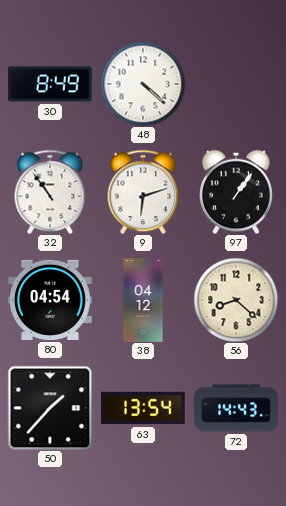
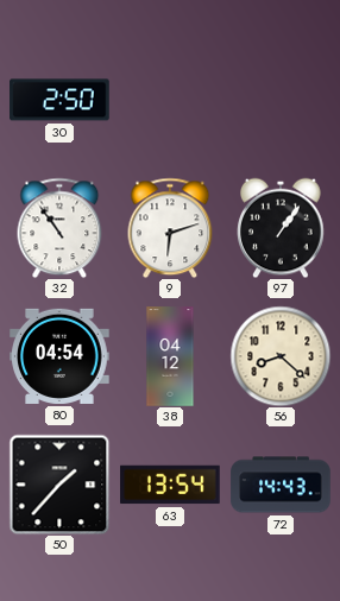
30: 8:49 -> 2:50 (59, 100)
48: 4:22 -> none (143, 84)
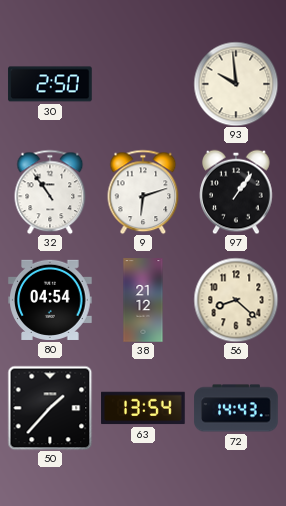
93: none -> 9:59 (236, 84)
38: 04:12 -> 21:12 (143, 300)
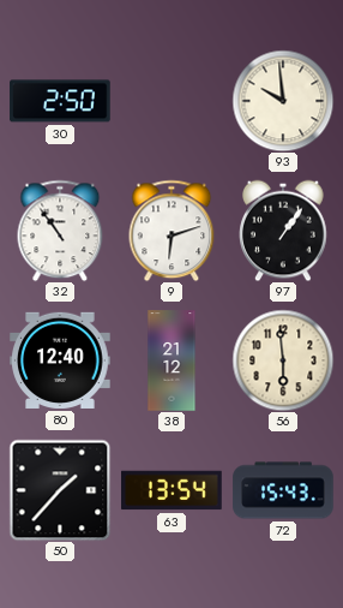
80: 04:54 -> 12:40 (60, 360)
56: 8:22 -> 5:59 (283, 360)
72: 14:43 -> 15:43 (283, 490)
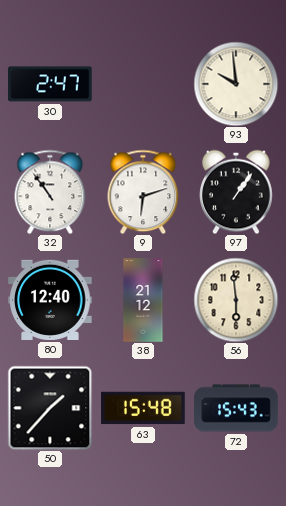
30: 2:50 -> 2:47 (50, 84)
63: 13:54 -> 15:48 (143, 408)
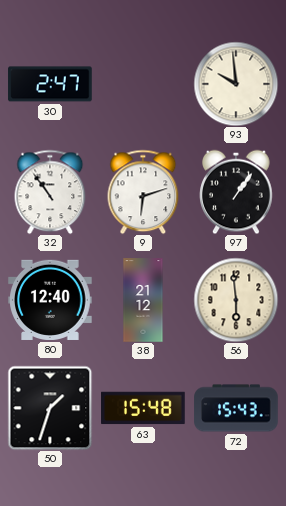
50: 1:37 -> 1:33 (50, 408)
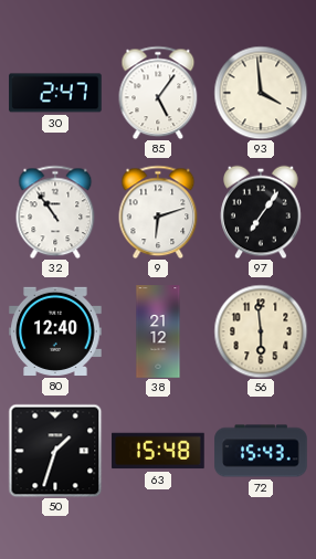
85: none -> 5:06 (158, 93)
93: 9:59 -> 3:59 (261, 93)
97: 1:06 -> 7:06 (261, 212)
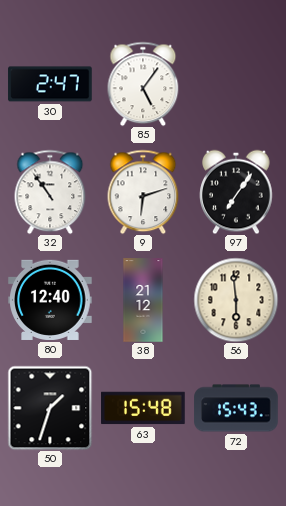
93: 3:59 -> none (261, 93)
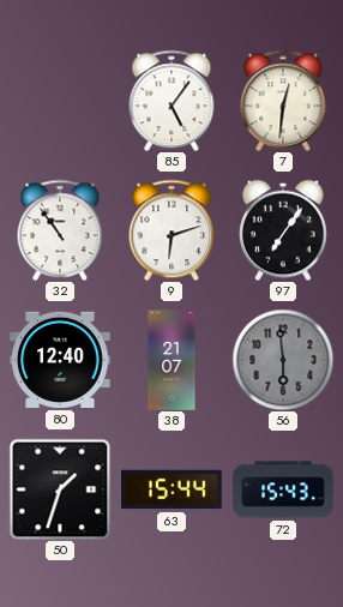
30: 2:47 -> none (50, 84)
7: none -> 12:31 (283, 101)
38: 21:12 -> 21:07 (171, 360)
56 dial: cream -> grey (283, 360)
63: 15:48 -> 15:44 (171, 489)
